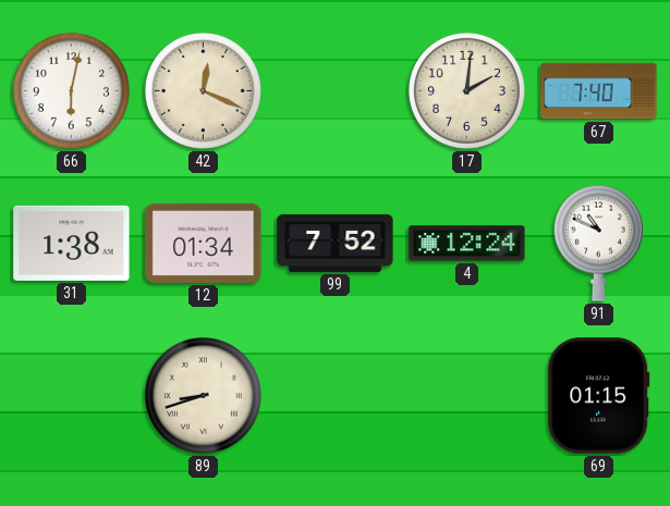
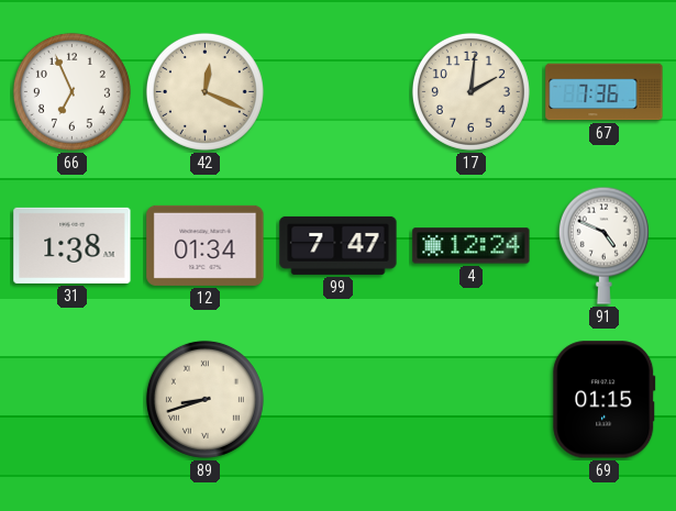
66: 6:02 -> 6:56 (71, 91)
67: 7:40 -> 7:36 (605, 92)
99: 7:52 -> 7:47 (339, 245)
91: 10:49 -> 4:49 (603, 245)
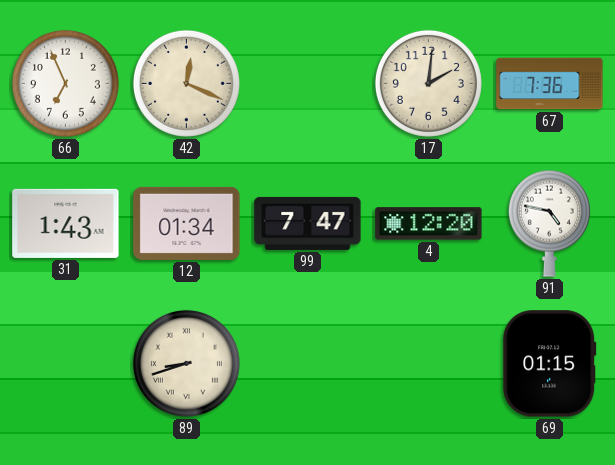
31: 1:38 -> 1:43 (66, 223)
4: 12:24 -> 12:20 (429, 224)
91: 4:49 -> 4:47 (549, 223)
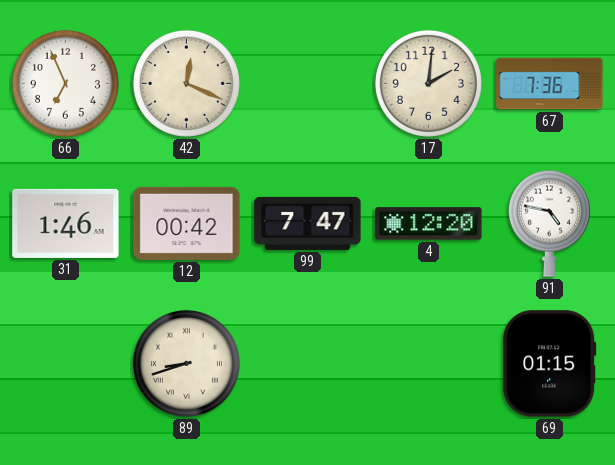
31: 1:43 -> 1:46 (66, 223)
12: 01:34 -> 00:42 (187, 223)
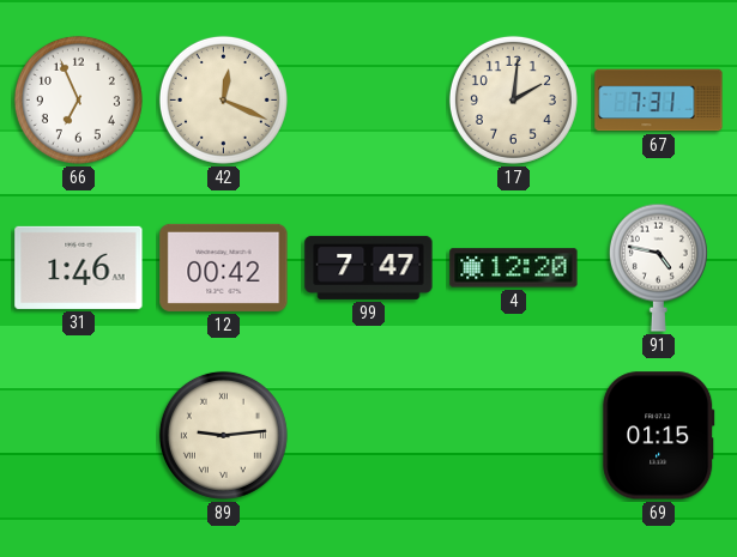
67: 7:36 -> 7:31 (659, 101)
89: 8:42 -> 9:14 (223, 435)
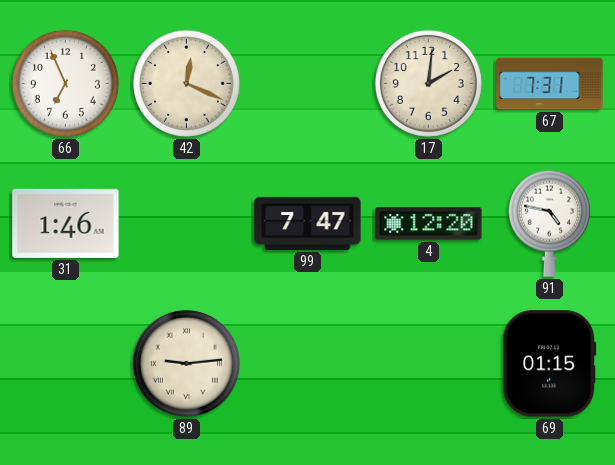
12: 00:42 -> none (224, 267)
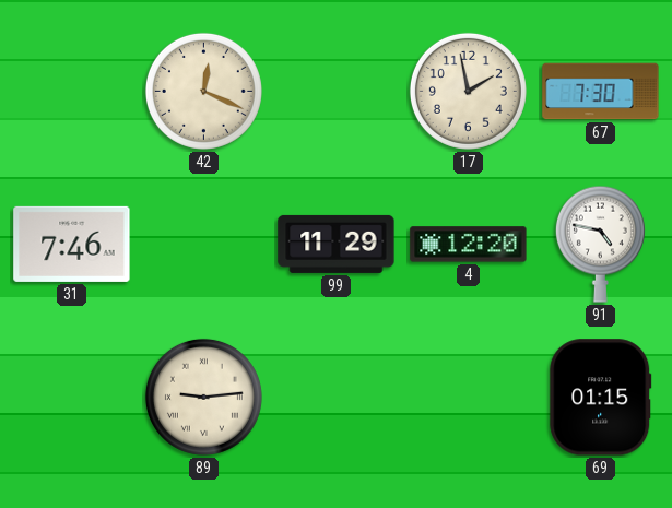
66: 6:56 -> none (65, 83)
17: 2:01 -> 1:58 (468, 91)
67: 7:31 -> 7:30 (601, 92)
31: 1:46 -> 7:46 (72, 244)
99: 7:47 -> 11:29 (337, 244)
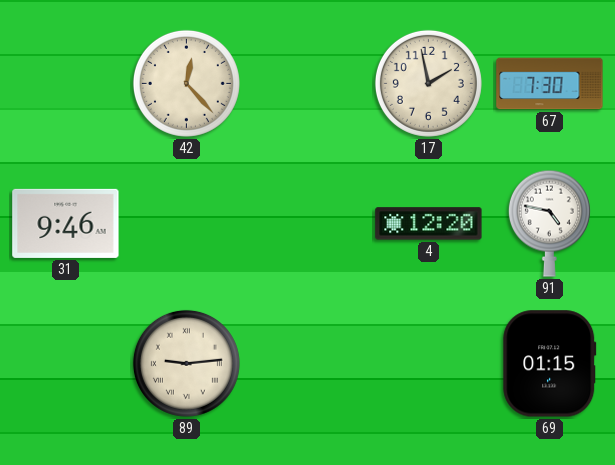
42: 12:19 -> 12:23 (186, 83)
31: 7:46 -> 9:46 (66, 223)
99: 11:29 -> none (337, 244)
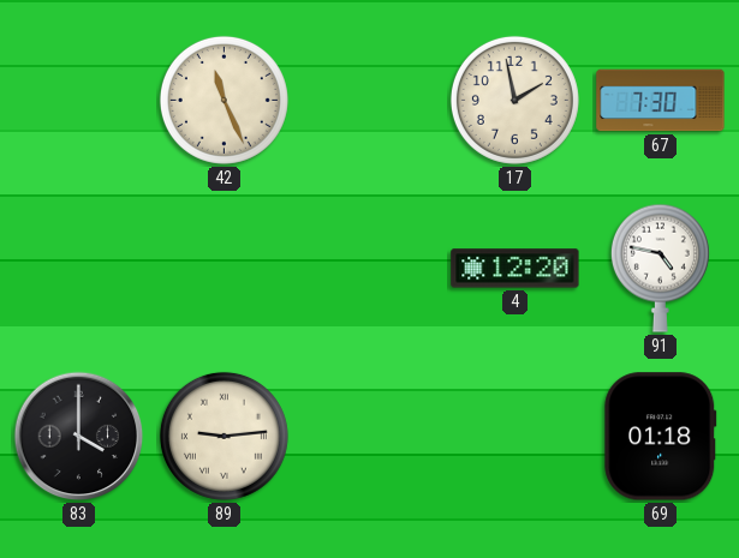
42: 12:23 -> 11:26 (224, 100)
31: 9:46 -> none (66, 223)
83: none -> 4:00 (79, 437)
69: 01:15 -> 01:18 (661, 437)
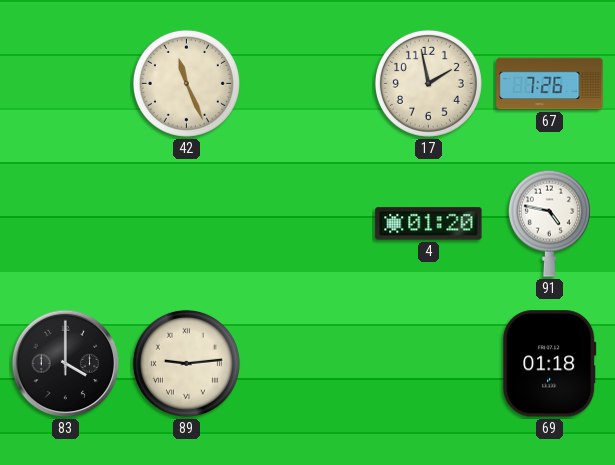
67: 7:30 -> 7:26 (550, 84)
4: 12:20 -> 01:20 (429, 224)
